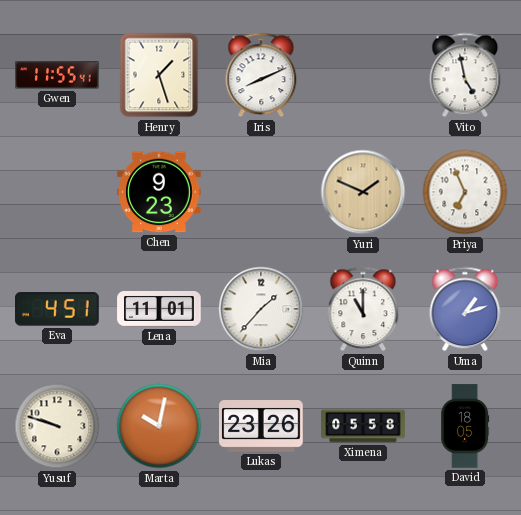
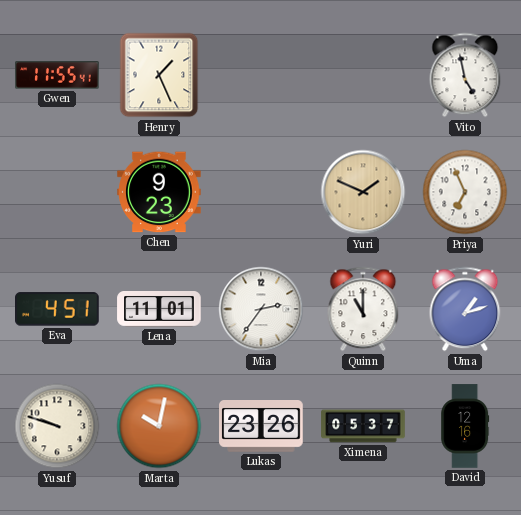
Henry: 1:27 -> 1:26 (159, 75)
Iris: 8:11 -> none (261, 75)
Mia: 1:37 -> 2:36 (261, 309)
Ximena: 05:58 -> 05:37 (363, 426)
David: 18:05 -> 12:16 (465, 426)
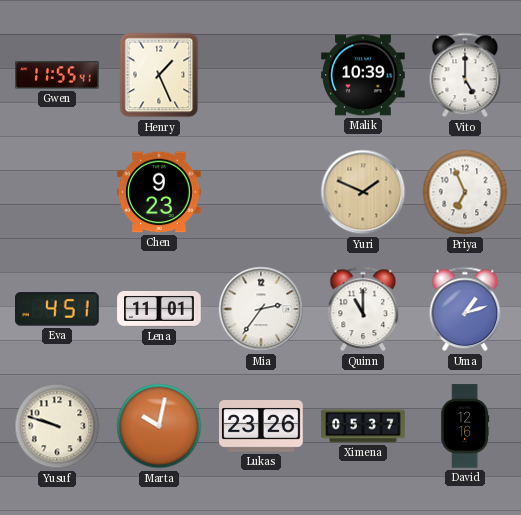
Malik: none -> 10:39 (363, 75)
Vito: 4:58 -> 5:00 (465, 75)
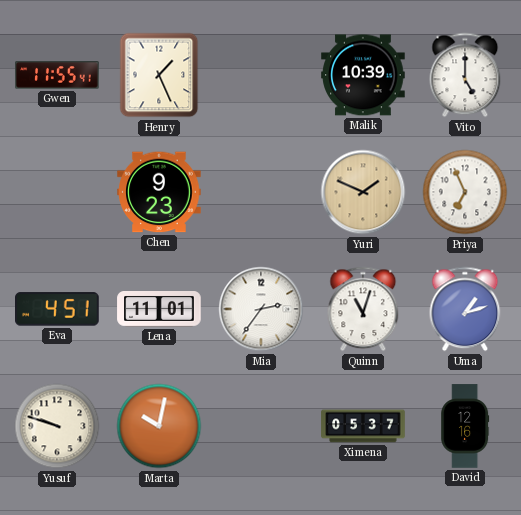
Quinn: 11:00 -> 11:03 (363, 309)
Lukas: 23:26 -> none (261, 427)
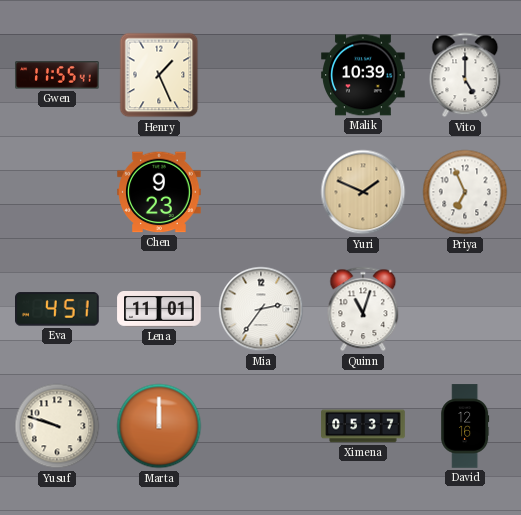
Uma: 1:12 -> none (465, 309)
Marta: 10:02 -> 12:00 (159, 426)
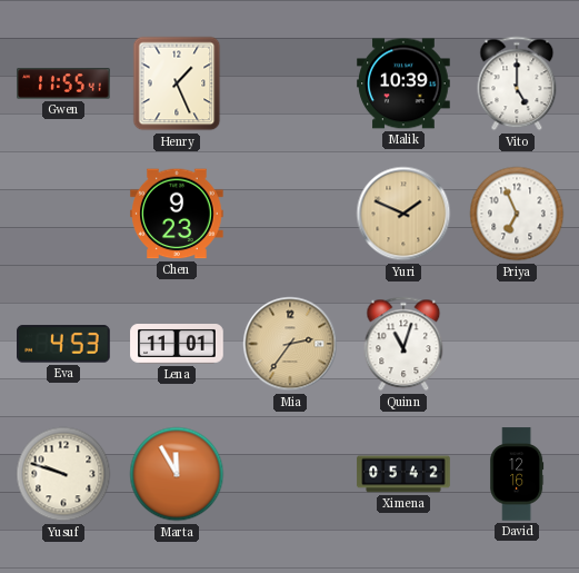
Eva: 4:51 -> 4:53 (64, 344)
Mia dial: white -> champagne (290, 344)
Marta: 12:00 -> 11:55 (177, 474)
Ximena: 05:37 -> 05:42 (403, 474)
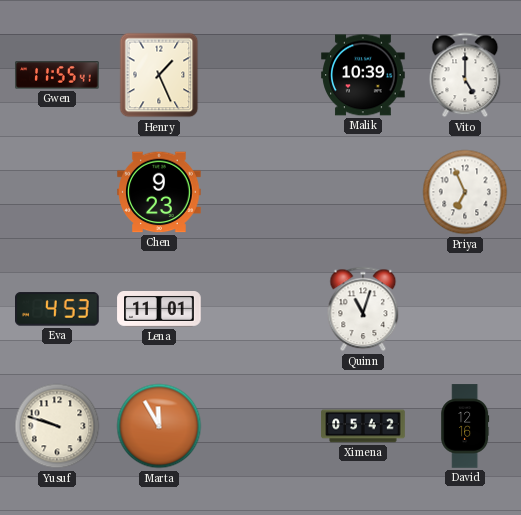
Yuri: 1:49 -> none (403, 214)
Mia: 2:36 -> none (290, 344)
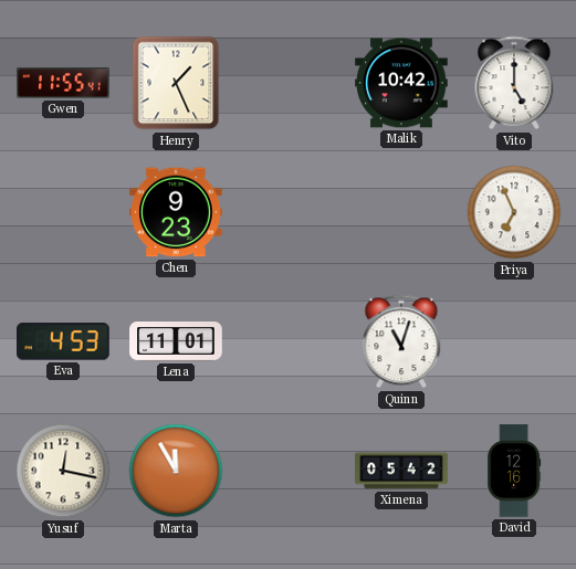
Malik: 10:39 -> 10:42 (401, 83)
Yusuf: 9:48 -> 12:17 (63, 471)
